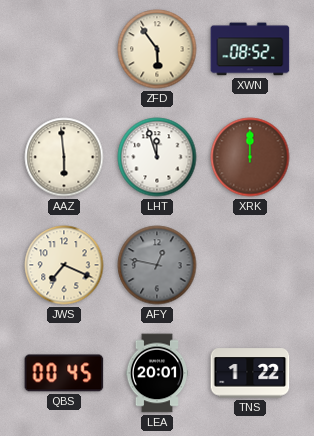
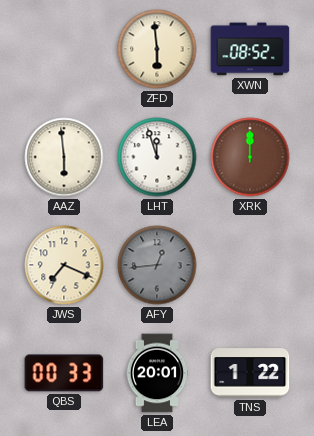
ZFD: 5:54 -> 5:59 (157, 49)
AFY: 12:47 -> 12:44 (157, 265)
QBS: 00:45 -> 00:33 (64, 373)
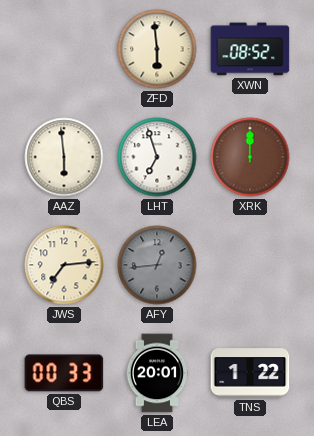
LHT: 11:57 -> 6:57 (157, 157)
JWS: 7:19 -> 7:14 (64, 265)
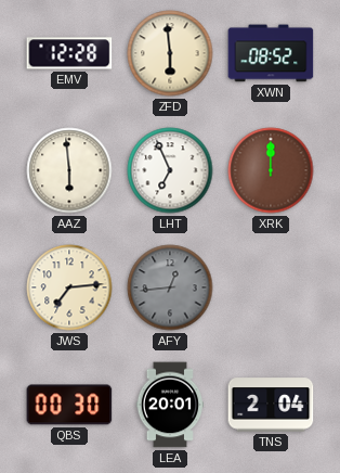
EMV: none -> 12:28 (69, 53)
LHT: 6:57 -> 6:56 (170, 170)
QBS: 00:33 -> 00:30 (69, 405)
TNS: 1:22 -> 2:04 (271, 405)
